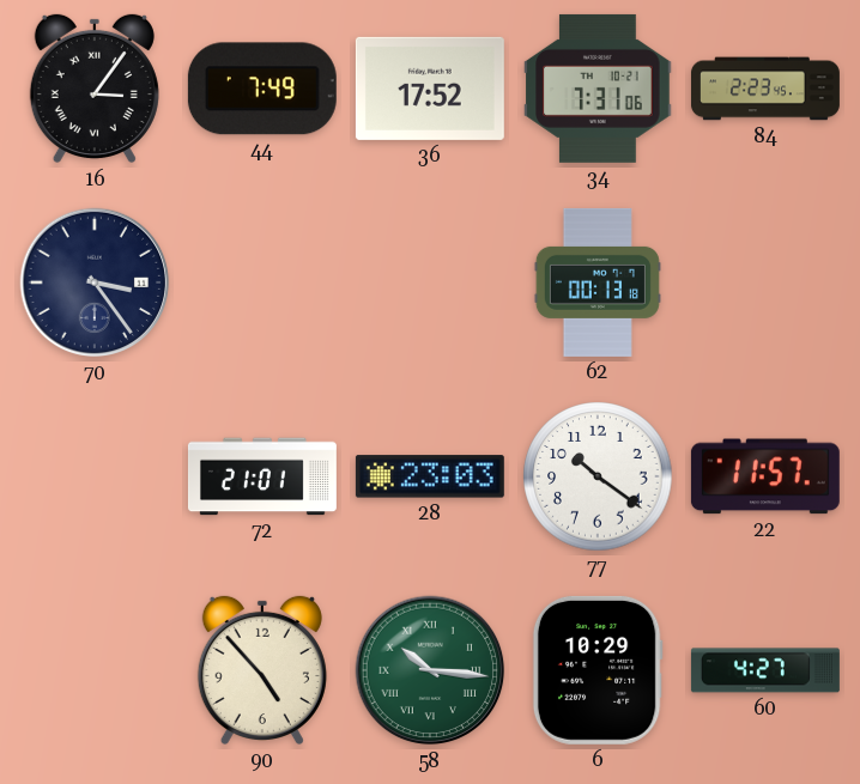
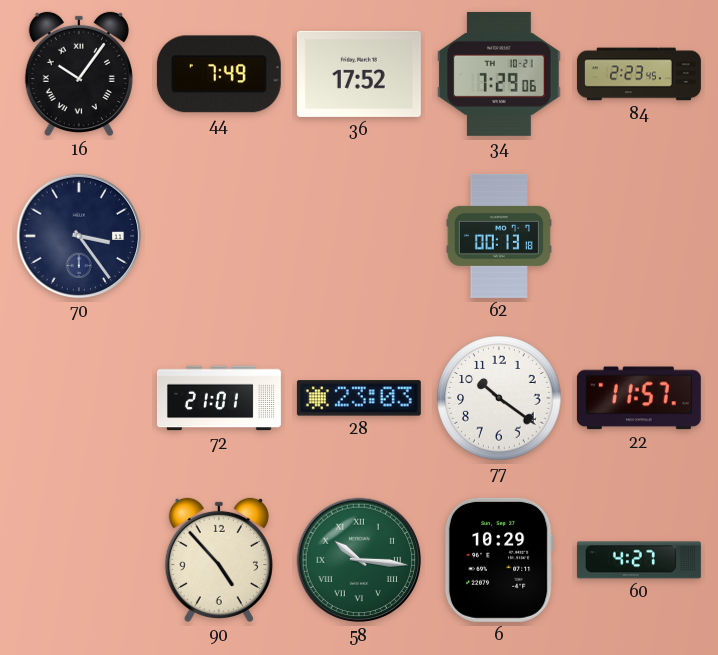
16: 3:06 -> 10:06 (79, 74)
34: 7:31 -> 7:29 (499, 74)
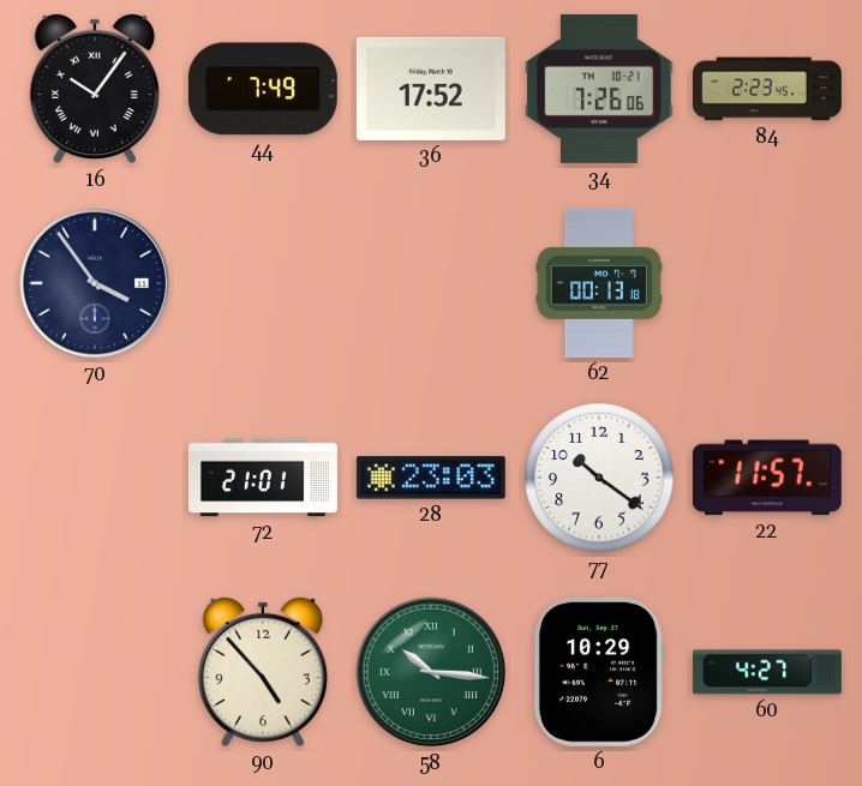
34: 7:29 -> 7:26 (599, 89)
70: 3:24 -> 3:54 (95, 283)
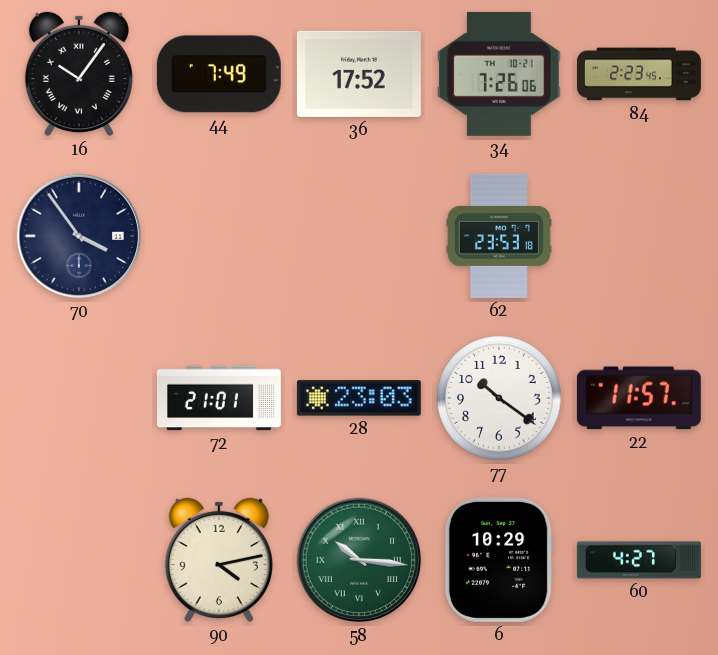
62: 00:13 -> 23:53 (499, 236)
90: 4:53 -> 4:13 (219, 560)
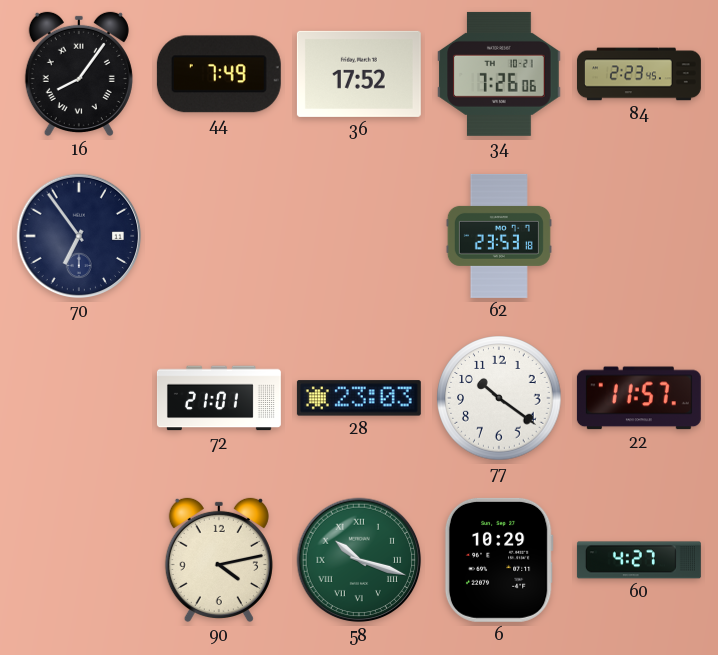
16: 10:06 -> 8:06 (79, 74)
70: 3:54 -> 6:54 (79, 236)
58: 10:16 -> 10:18 (359, 560)
